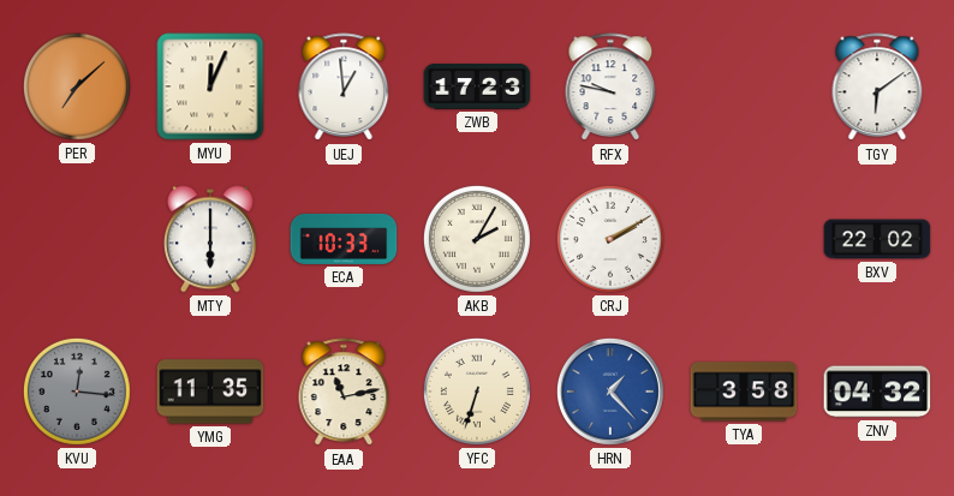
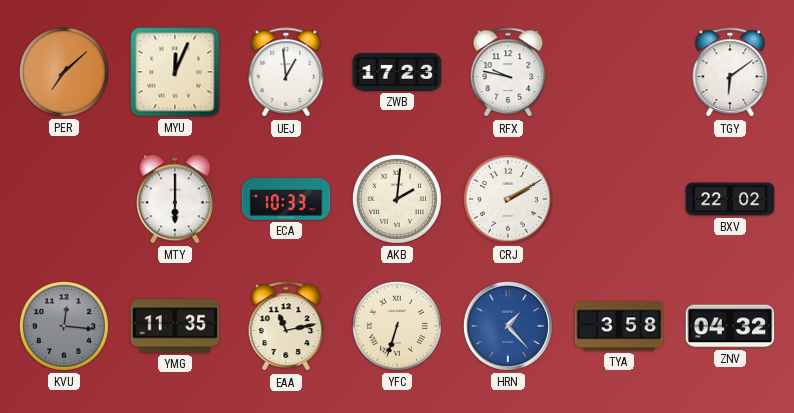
AKB: 2:05 -> 2:01 (397, 199)
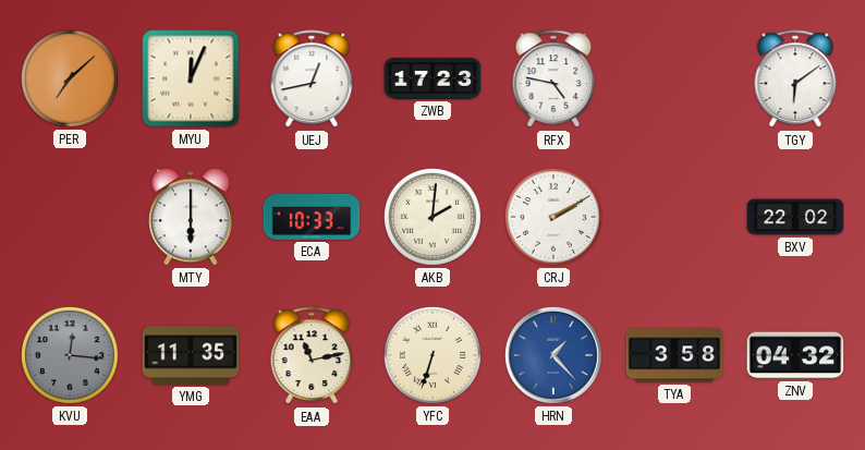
UEJ: 12:59 -> 12:43 (312, 80)
RFX: 9:47 -> 4:47 (553, 80)
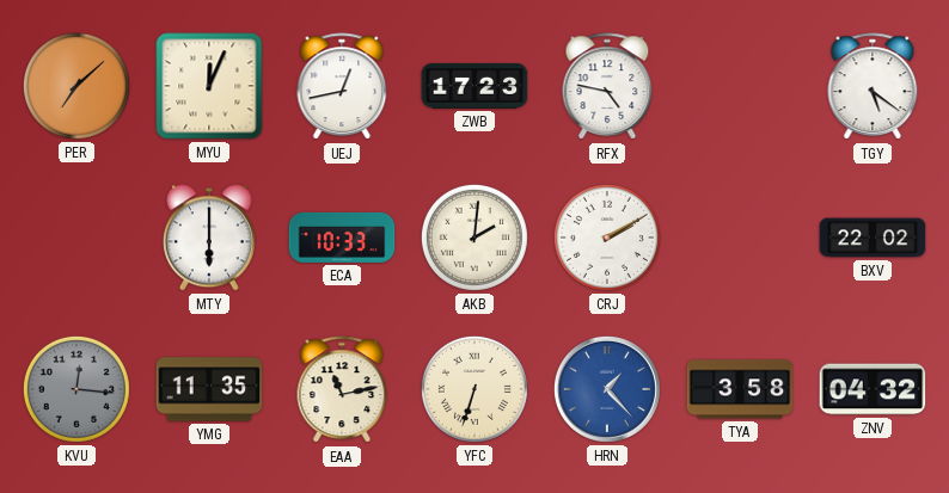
TGY: 6:09 -> 5:21 (873, 87)
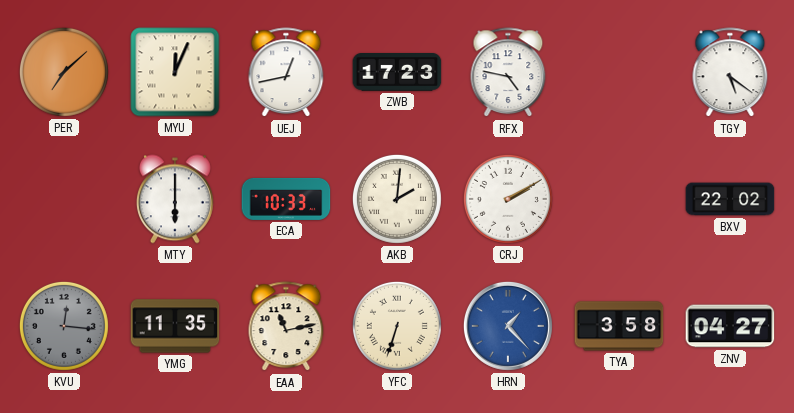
ZNV: 04:32 -> 04:27 (730, 326)
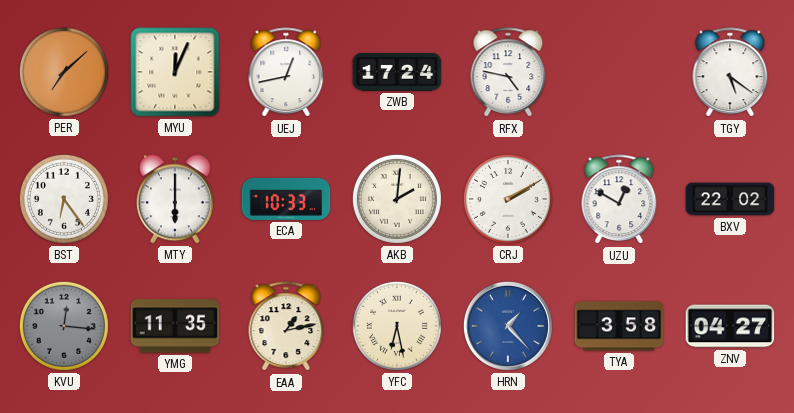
ZWB: 17:23 -> 17:24 (397, 72)
BST: none -> 6:24 (64, 199)
UZU: none -> 12:50 (619, 200)
EAA: 11:13 -> 1:13 (286, 327)
YFC: 6:33 -> 6:28 (397, 326)
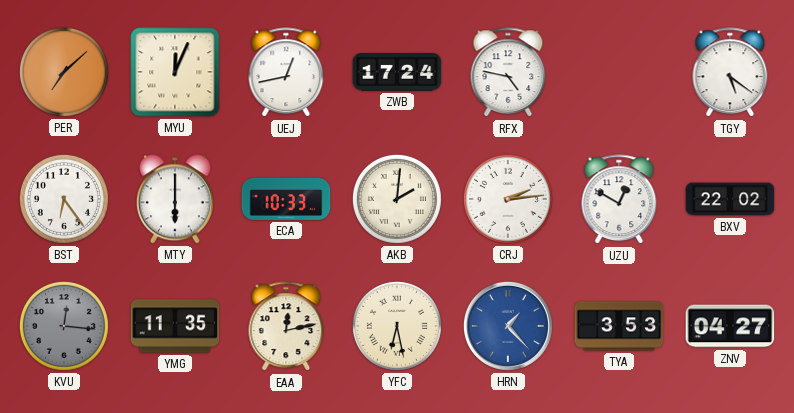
CRJ: 2:10 -> 2:14 (508, 199)
EAA: 1:13 -> 12:13 (286, 327)
TYA: 3:58 -> 3:53 (619, 326)
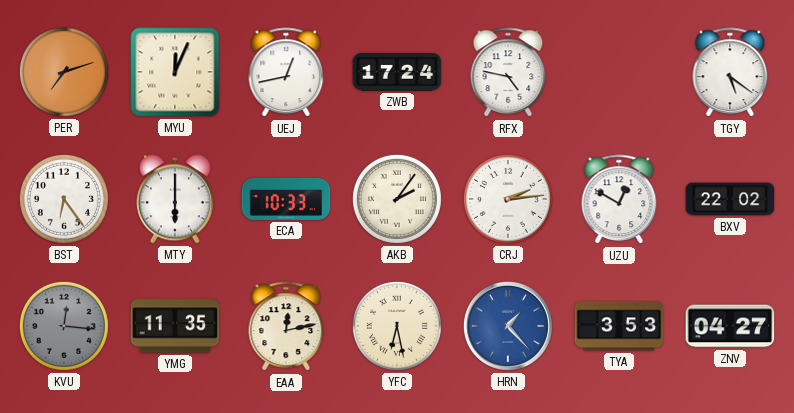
PER: 7:08 -> 7:12 (64, 72)
AKB: 2:01 -> 2:06 (397, 199)
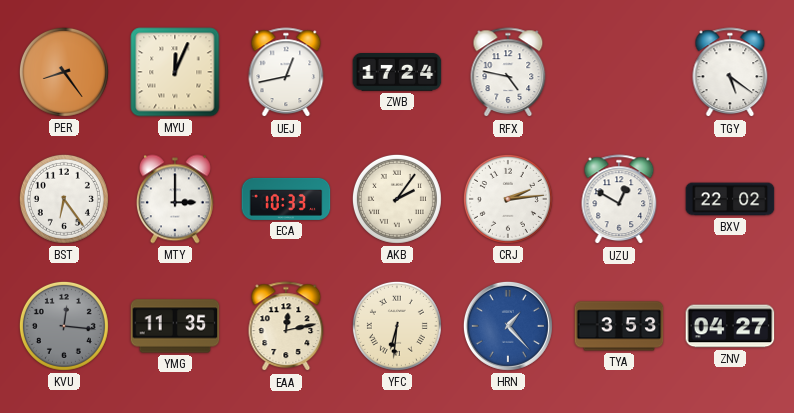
PER: 7:12 -> 8:24 (64, 72)
MTY: 6:00 -> 3:00 (175, 199)
YFC: 6:28 -> 6:31 (397, 326)
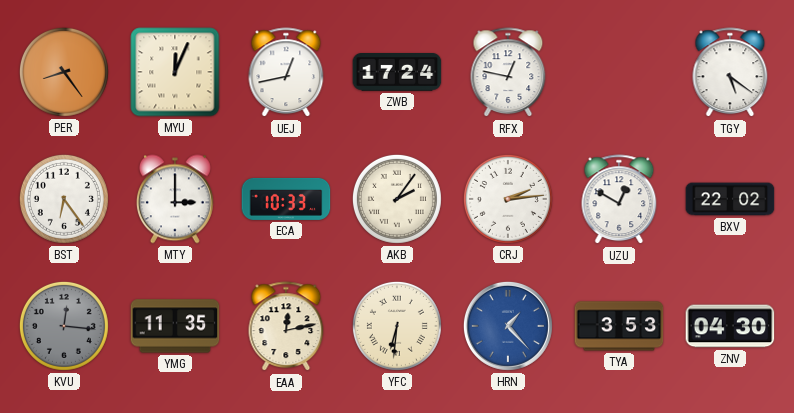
RFX: 4:47 -> 12:47 (508, 73)
ZNV: 04:27 -> 04:30 (730, 326)
